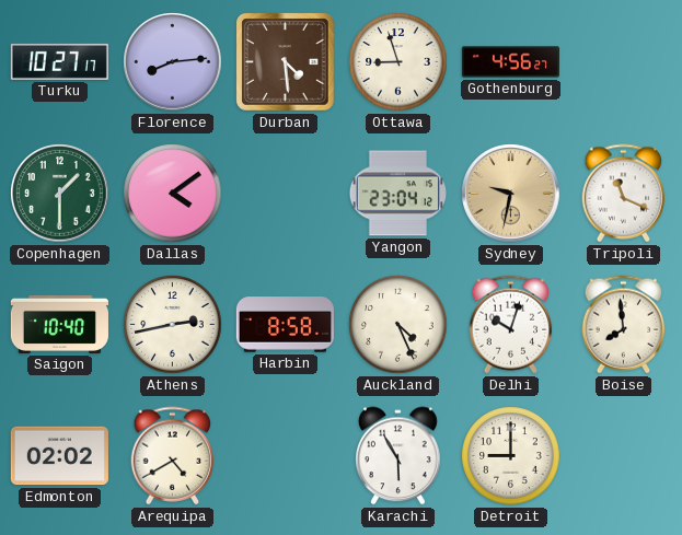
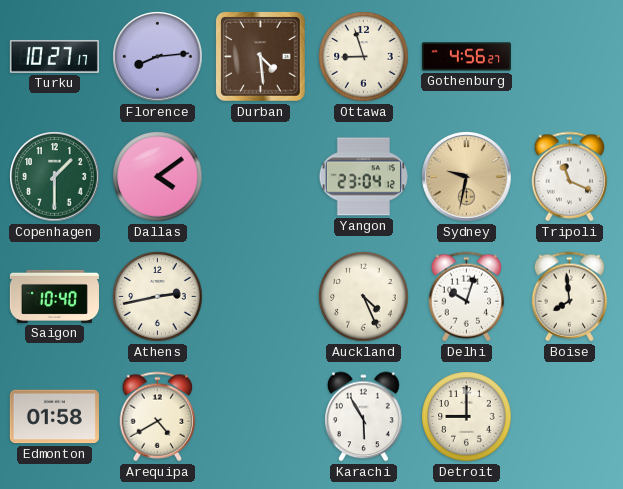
Harbin: 8:58 -> none (285, 325)
Edmonton: 02:02 -> 01:58 (54, 417)
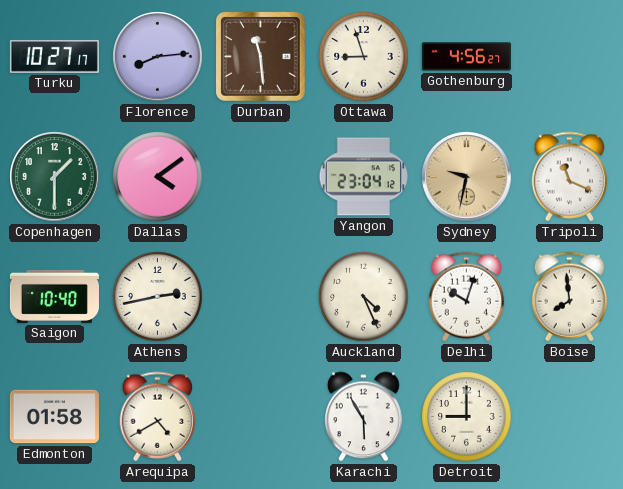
Durban: 4:29 -> 11:29 (261, 57)
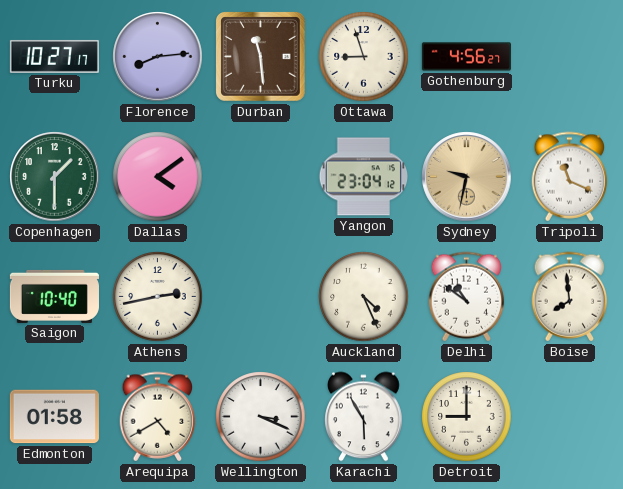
Delhi: 10:03 -> 10:51 (467, 297)
Wellington: none -> 3:19 (261, 417)
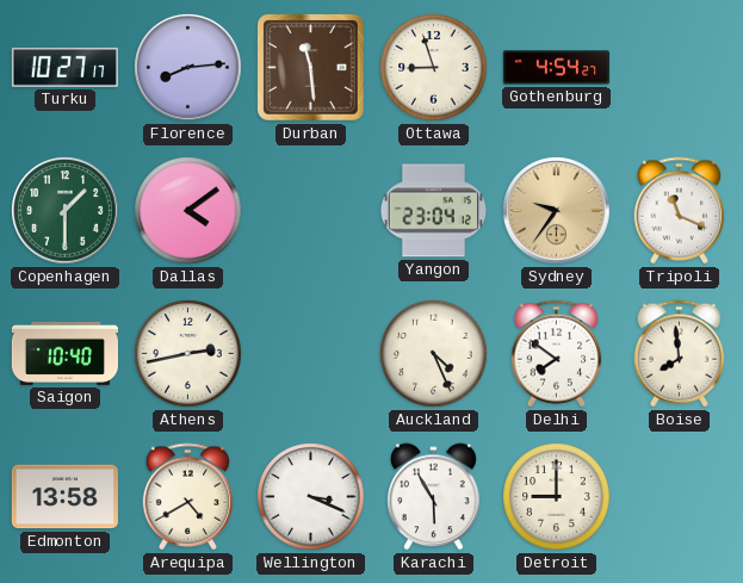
Gothenburg: 4:56 -> 4:54 (556, 68)
Sydney: 9:32 -> 9:36 (557, 211)
Delhi: 10:51 -> 7:51 (557, 354)
Edmonton: 01:58 -> 13:58 (64, 497)
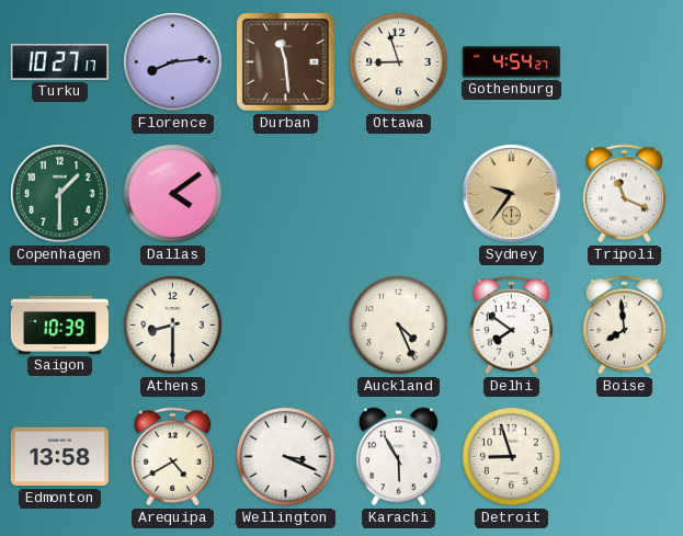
Yangon: 23:04 -> none (433, 211)
Saigon: 10:40 -> 10:39 (59, 324)
Athens: 2:43 -> 8:30 (173, 326)
Detroit: 9:00 -> 8:57 (512, 457)
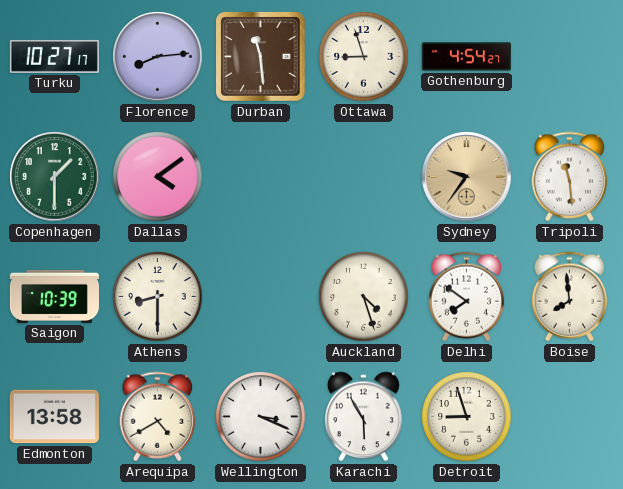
Tripoli: 11:19 -> 11:29 (570, 177)
Auckland: 4:26 -> 4:27 (364, 297)
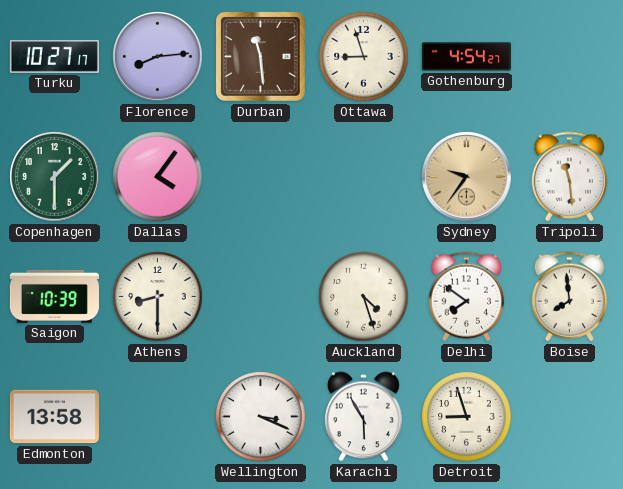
Dallas: 4:09 -> 4:06 (158, 177)
Arequipa: 4:40 -> none (158, 417)
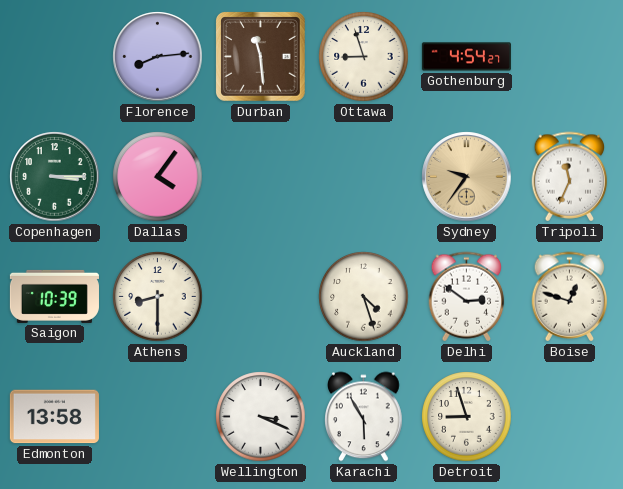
Turku: 10:27 -> none (54, 56)
Copenhagen: 1:30 -> 3:15 (55, 177)
Tripoli: 11:29 -> 11:34 (570, 177)
Delhi: 7:51 -> 2:51 (467, 297)
Boise: 7:59 -> 12:48 (570, 297)
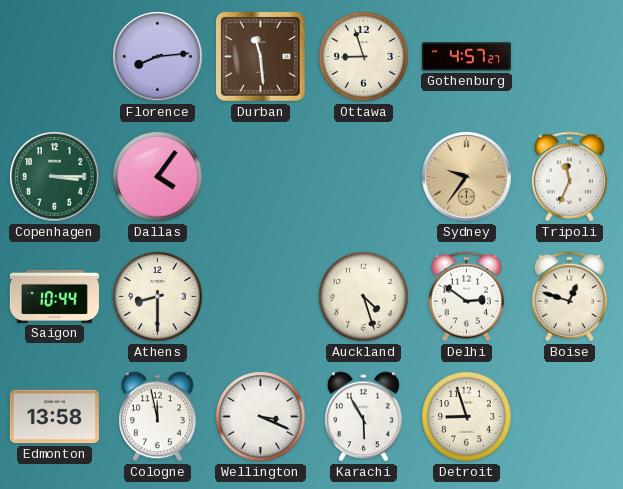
Gothenburg: 4:54 -> 4:57 (466, 57)
Saigon: 10:39 -> 10:44 (54, 296)
Cologne: none -> 11:58 (158, 417)
